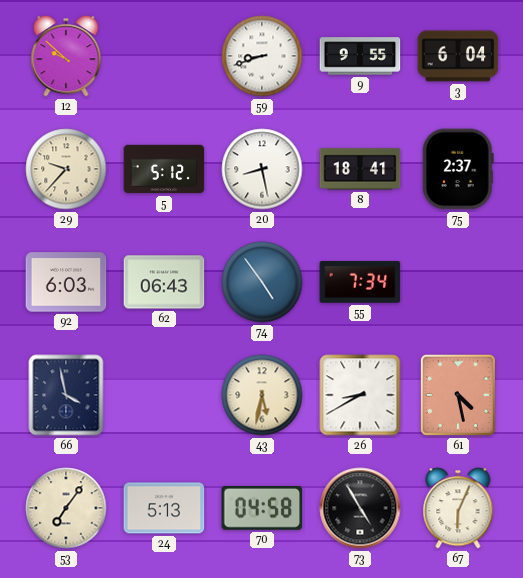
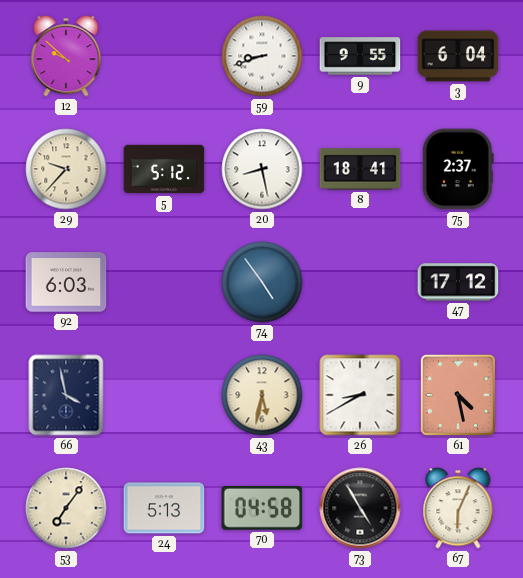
62: 06:43 -> none (164, 282)
55: 7:34 -> none (360, 283)
47: none -> 17:12 (458, 282)
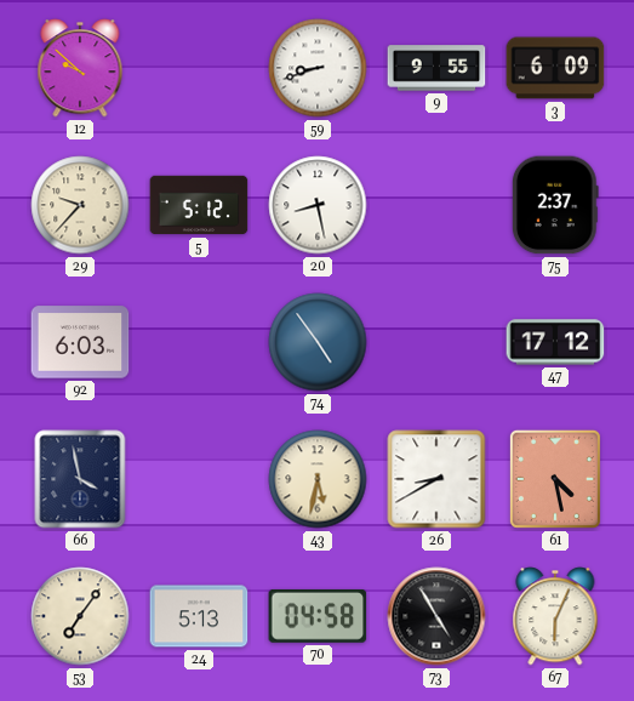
3: 6:04 -> 6:09 (555, 68)
8: 18:41 -> none (360, 169)
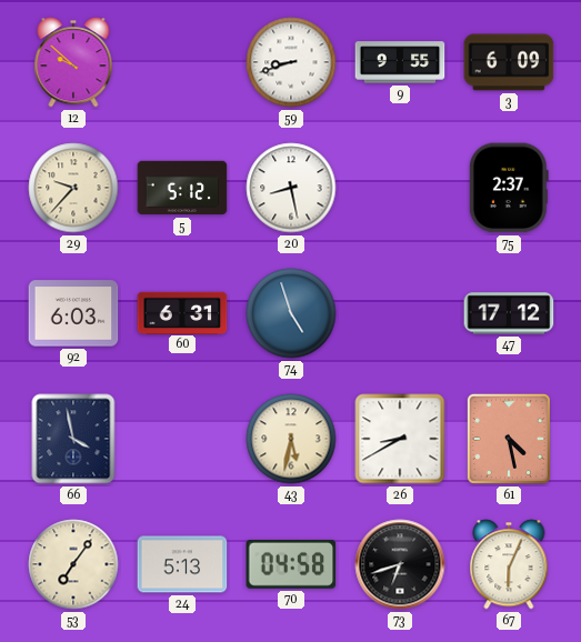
60: none -> 6:31 (182, 312)
74: 4:54 -> 4:57 (291, 313)
73: 4:55 -> 6:42 (400, 564)
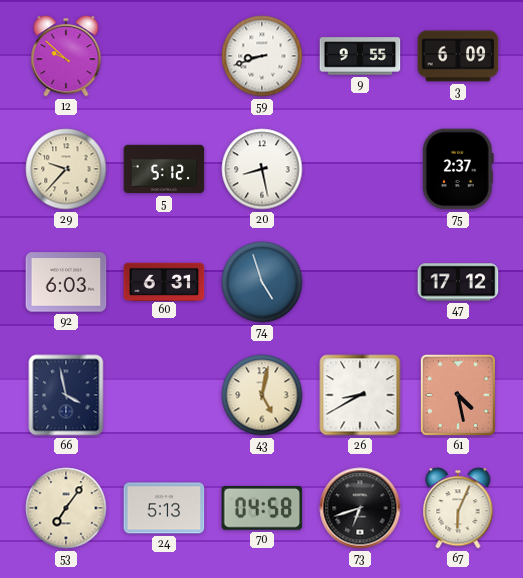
43: 5:32 -> 5:02 (262, 395)
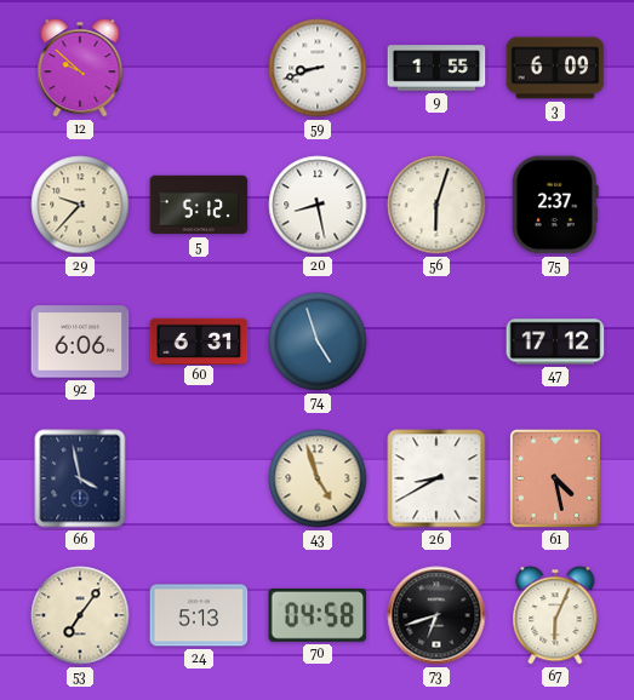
9: 9:55 -> 1:55 (436, 68)
56: none -> 6:03 (436, 205)
92: 6:03 -> 6:06 (80, 342)
43: 5:02 -> 4:57 (318, 478)
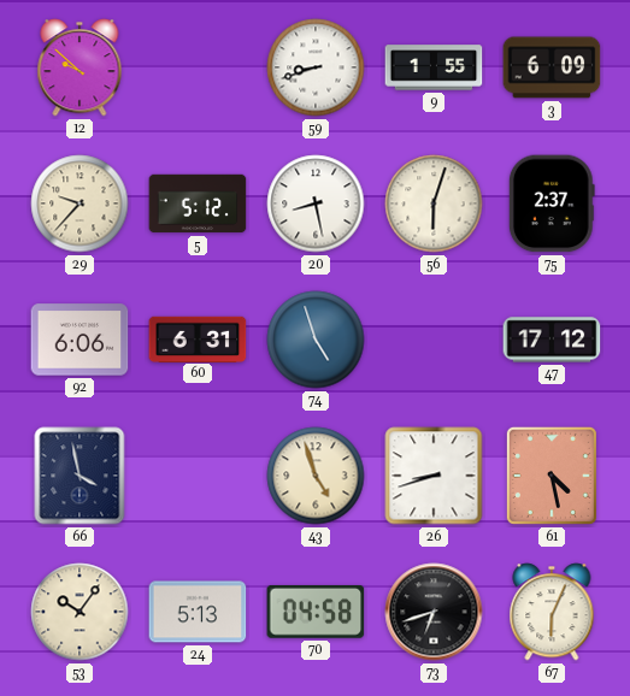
26: 8:40 -> 8:42 (434, 476)
53: 7:06 -> 10:06 (80, 612)
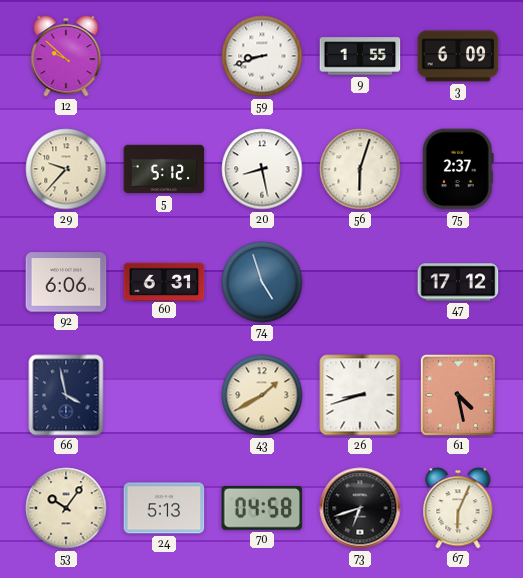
43: 4:57 -> 1:40 (262, 395)
